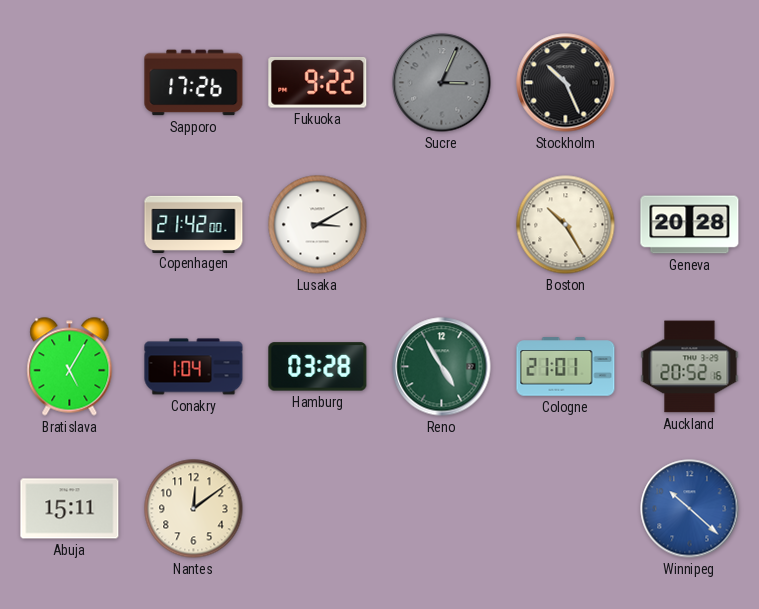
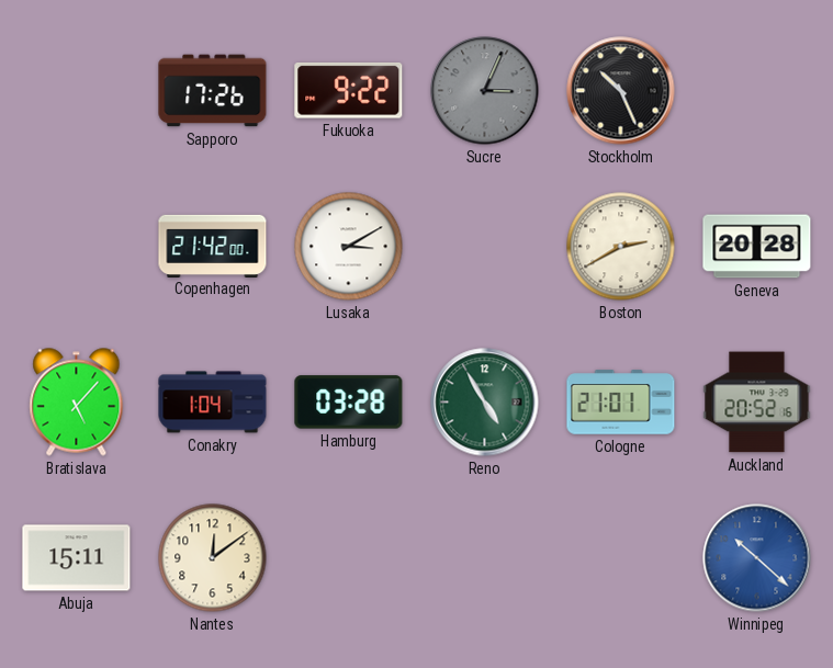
Boston: 10:25 -> 2:40 (621, 247)
Bratislava: 5:05 -> 5:07 (77, 403)
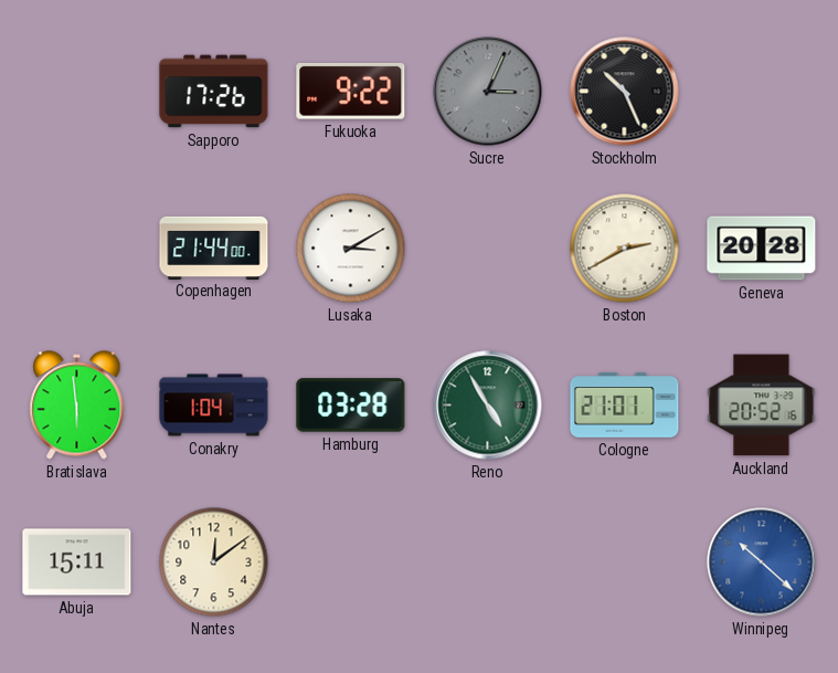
Copenhagen: 21:42 -> 21:44 (214, 248)
Bratislava: 5:07 -> 5:59 (77, 406)
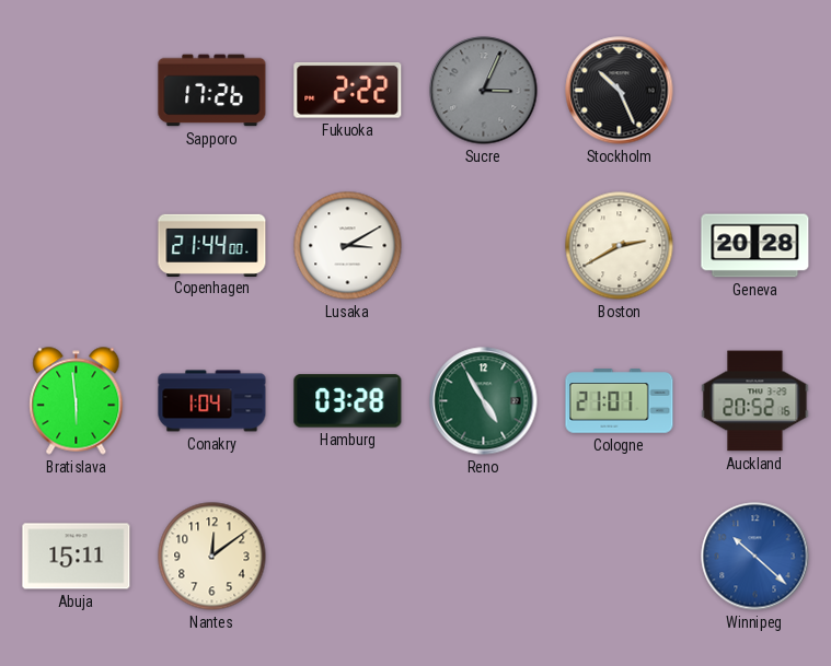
Fukuoka: 9:22 -> 2:22 (348, 91)
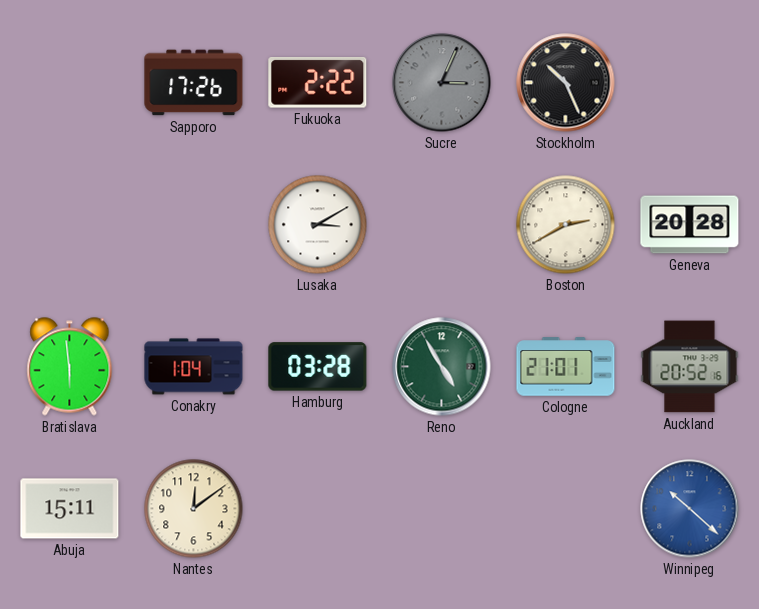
Copenhagen: 21:44 -> none (212, 245)
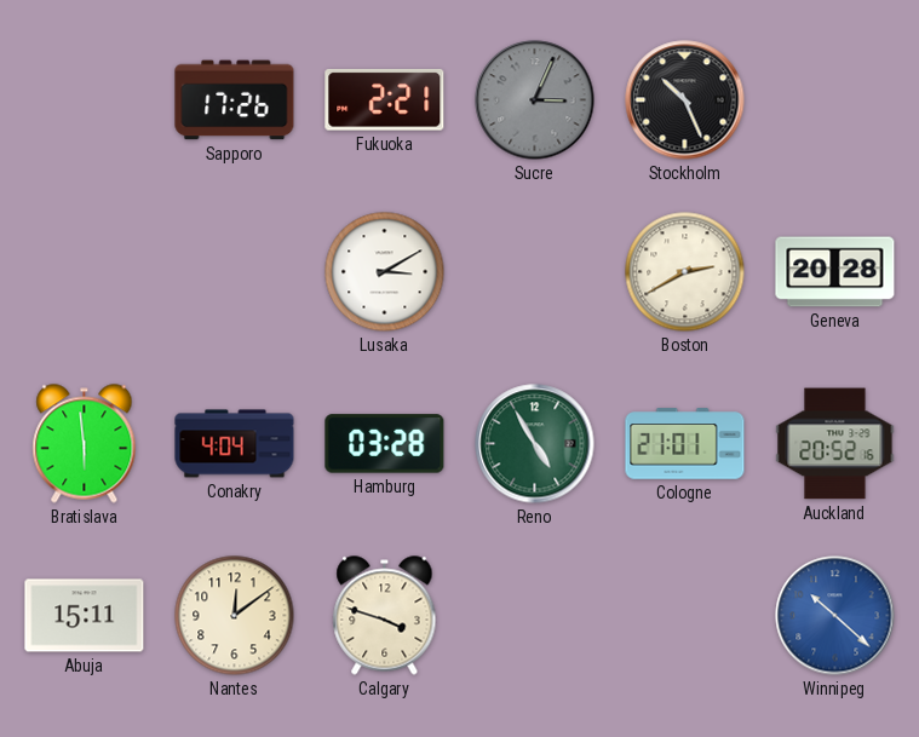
Fukuoka: 2:22 -> 2:21 (385, 100)
Conakry: 1:04 -> 4:04 (235, 444)
Calgary: none -> 3:48 (385, 616)
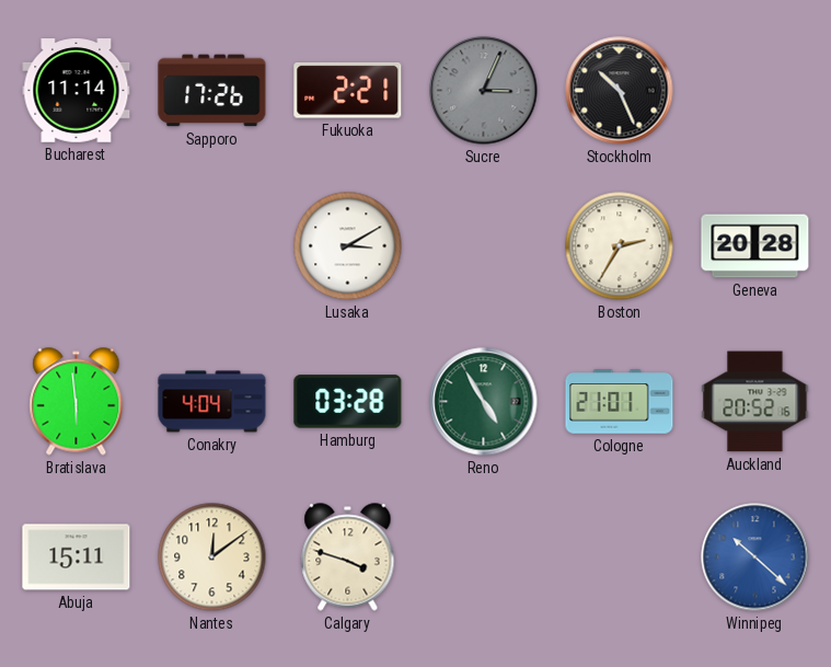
Bucharest: none -> 11:14 (77, 91)
Boston: 2:40 -> 2:35 (620, 246)
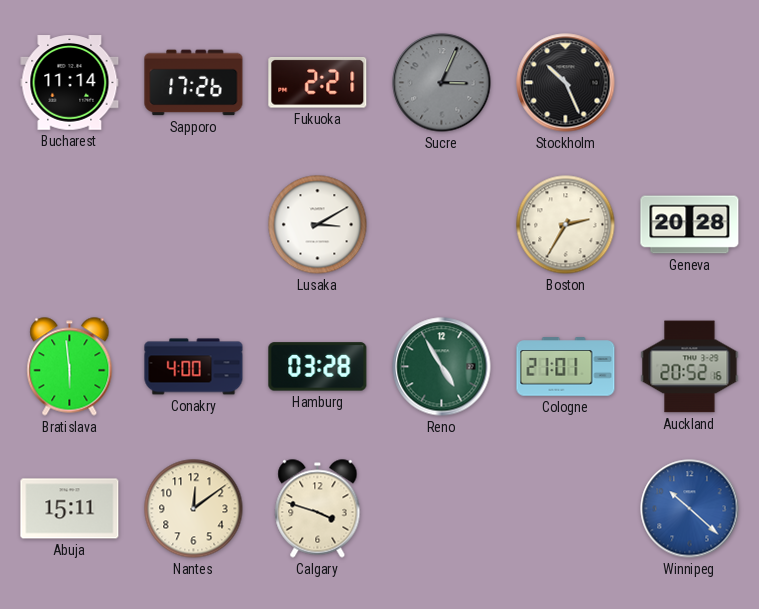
Conakry: 4:04 -> 4:00 (194, 367)
